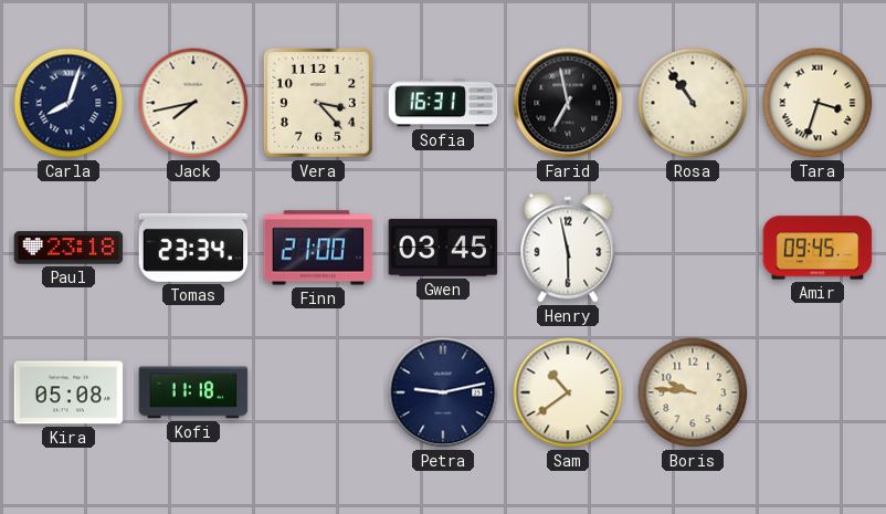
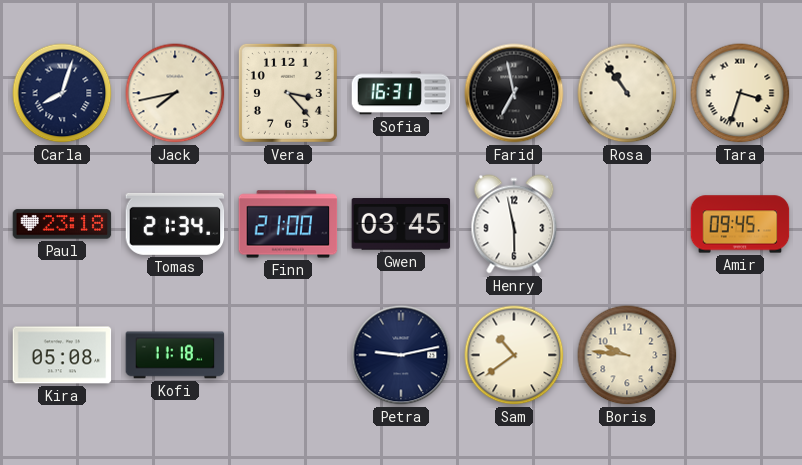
Tomas: 23:34 -> 21:34 (175, 224)
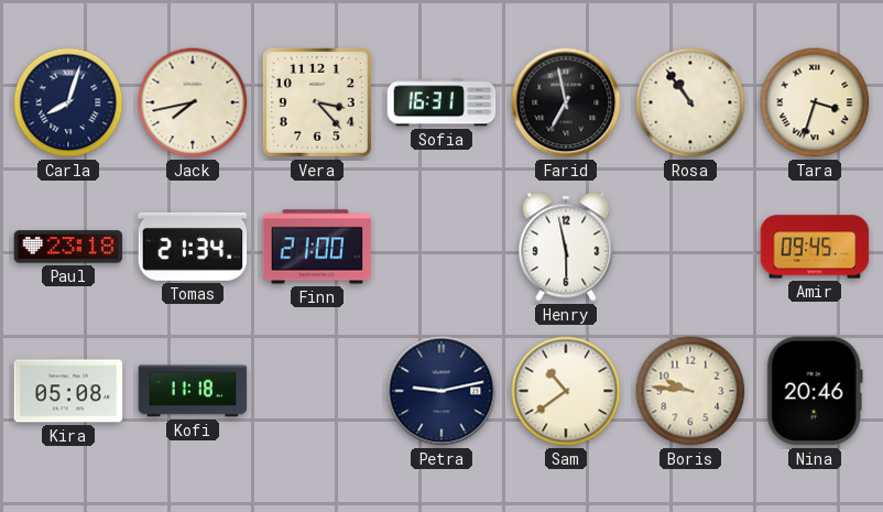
Gwen: 03:45 -> none (401, 224)
Nina: none -> 20:46 (815, 391)
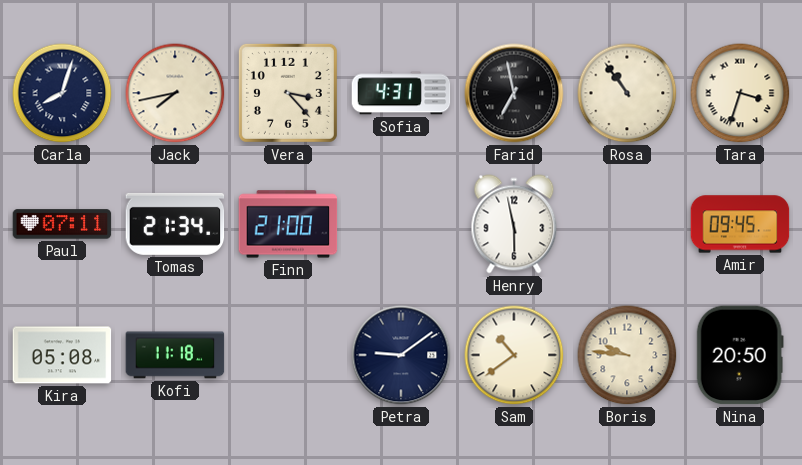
Sofia: 16:31 -> 4:31 (401, 93)
Paul: 23:18 -> 07:11 (62, 224)
Petra: 9:13 -> 9:09 (401, 355)
Nina: 20:46 -> 20:50 (740, 355)
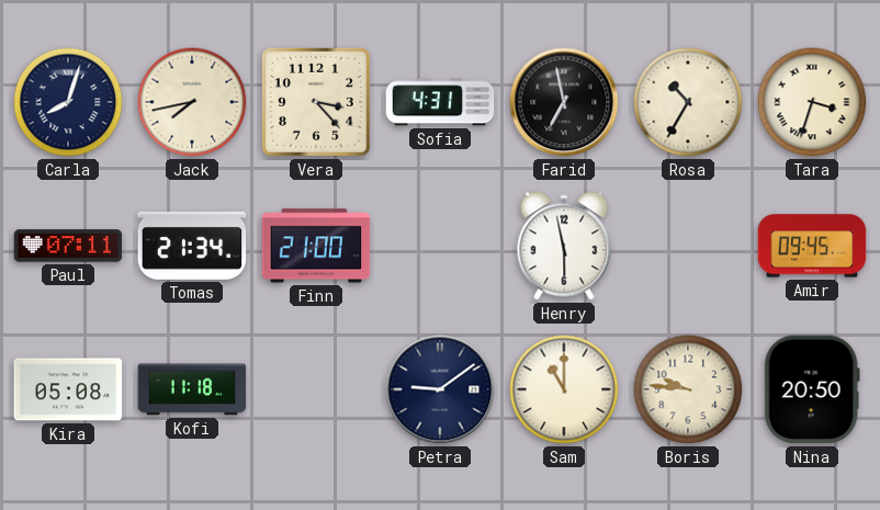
Rosa: 10:54 -> 10:35 (688, 102)
Sam: 10:39 -> 11:00 (564, 389)
